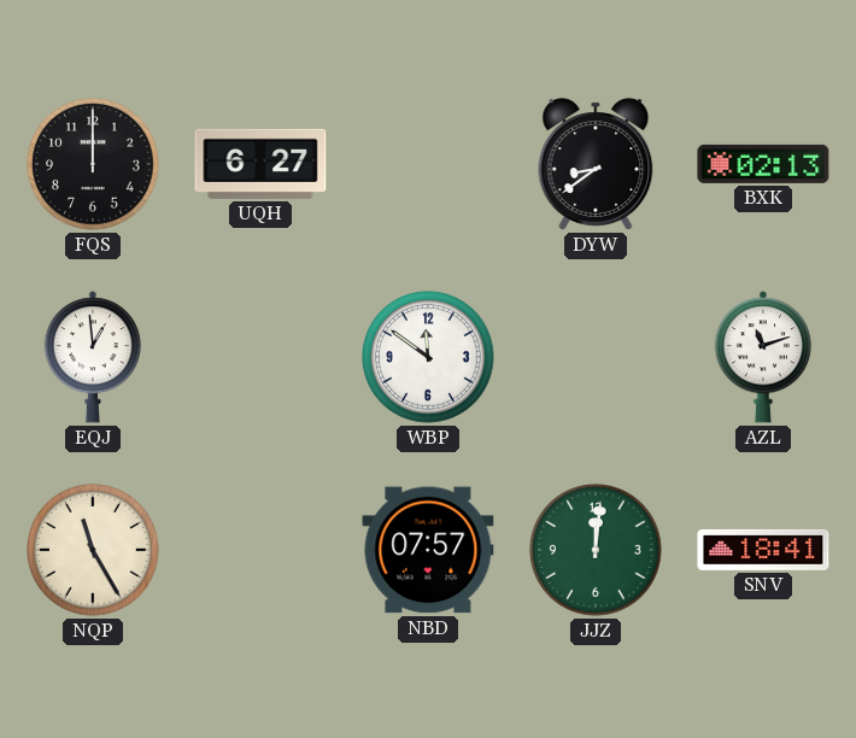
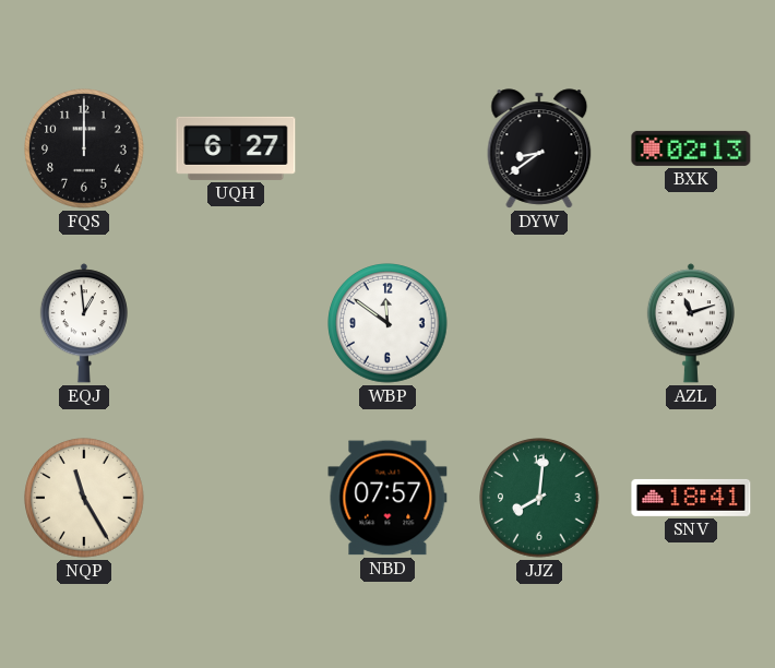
JJZ: 12:01 -> 8:01 (539, 498)
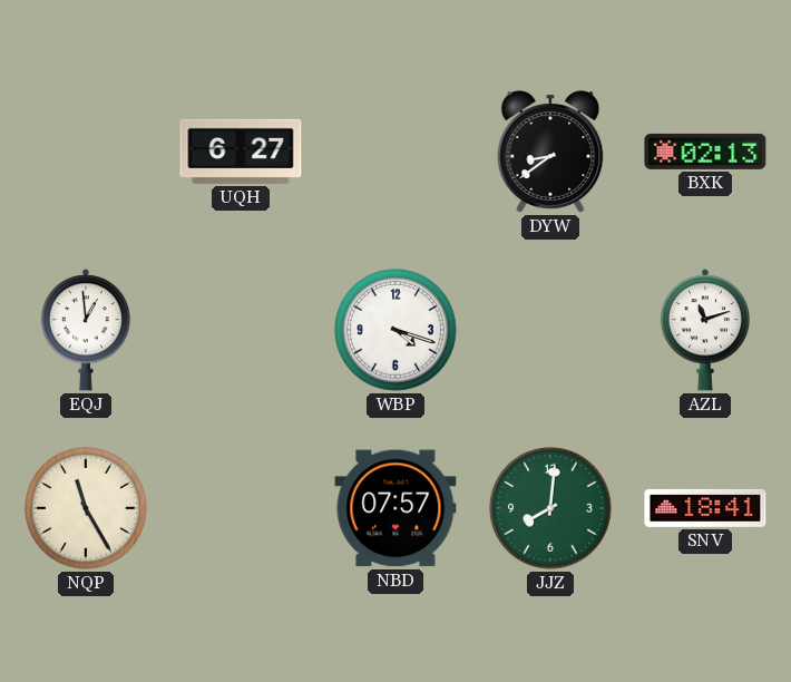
FQS: 12:00 -> none (84, 148)
WBP: 11:51 -> 4:18 (395, 330)
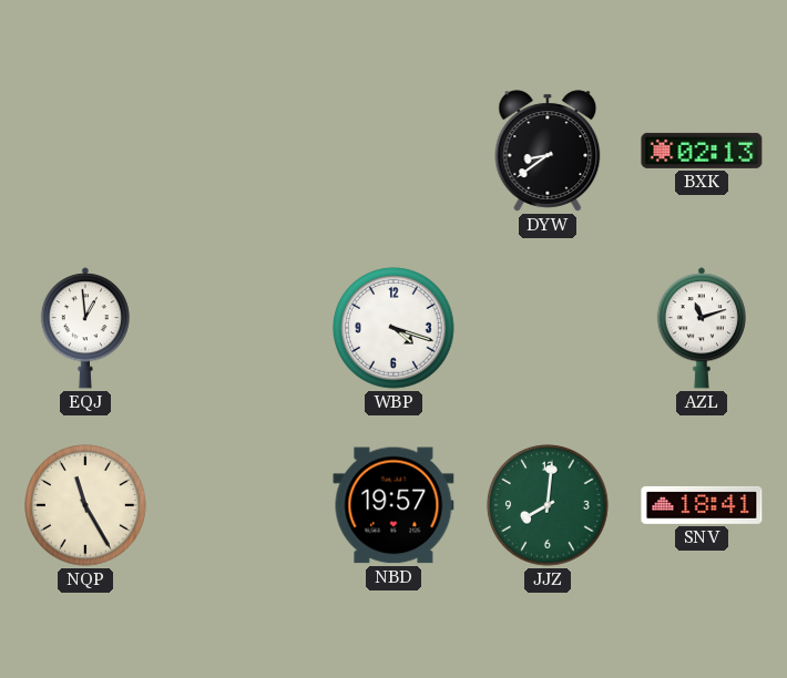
UQH: 6:27 -> none (241, 152)
NBD: 07:57 -> 19:57 (393, 505)
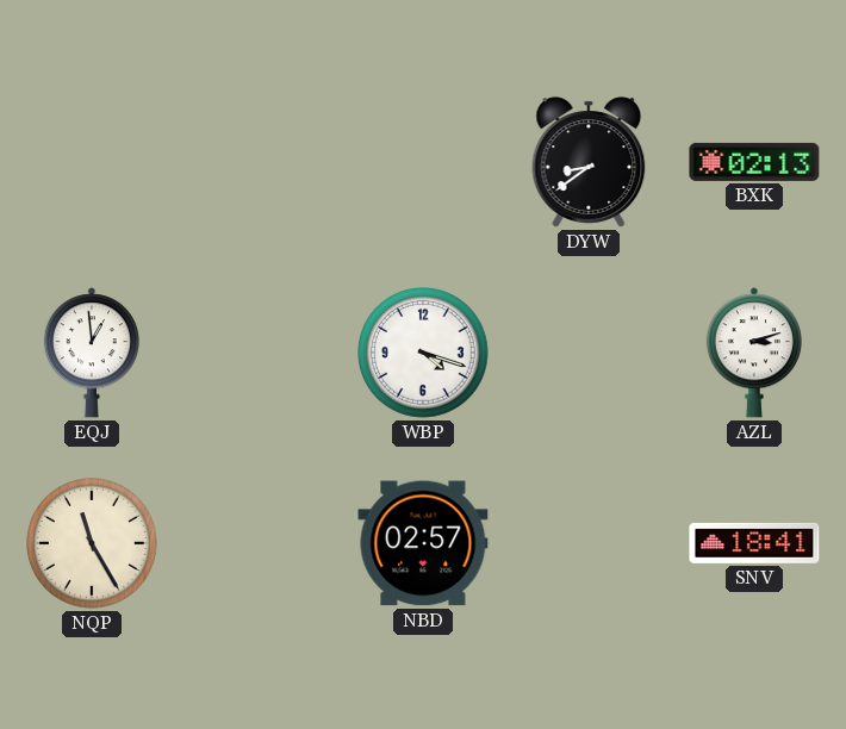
AZL: 11:12 -> 3:12 (754, 353)
NBD: 19:57 -> 02:57 (423, 543)
JJZ: 8:01 -> none (548, 505)
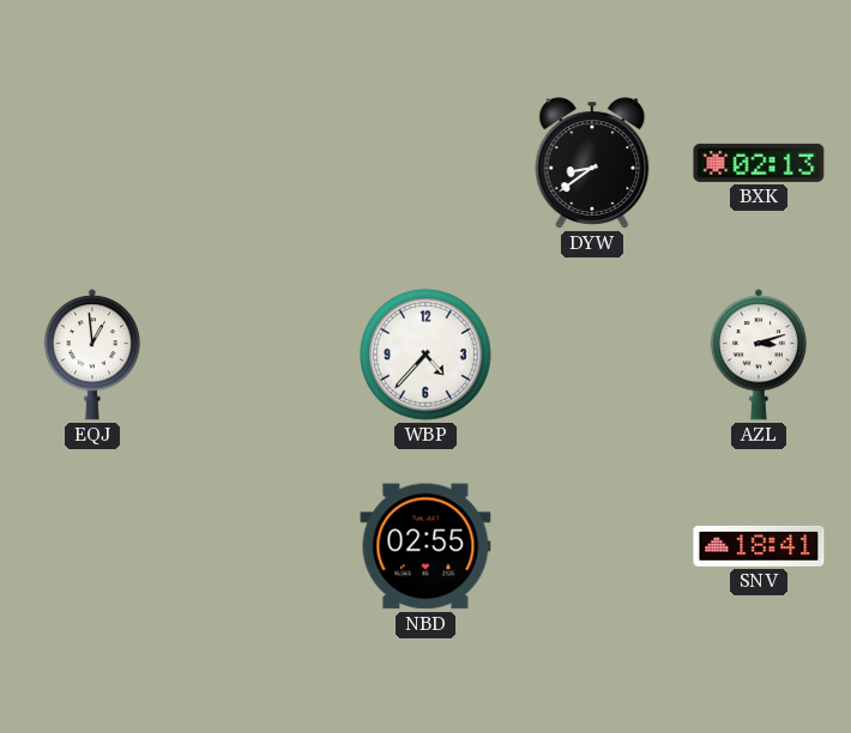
WBP: 4:18 -> 4:37 (425, 355)
NQP: 11:25 -> none (92, 543)
NBD: 02:57 -> 02:55 (425, 546)
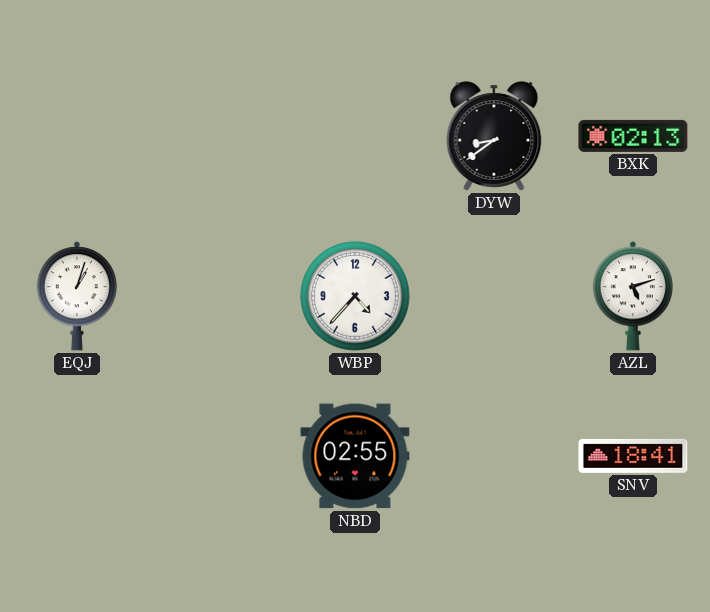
EQJ: 12:59 -> 1:03 (77, 296)
AZL: 3:12 -> 5:12 (633, 296)
